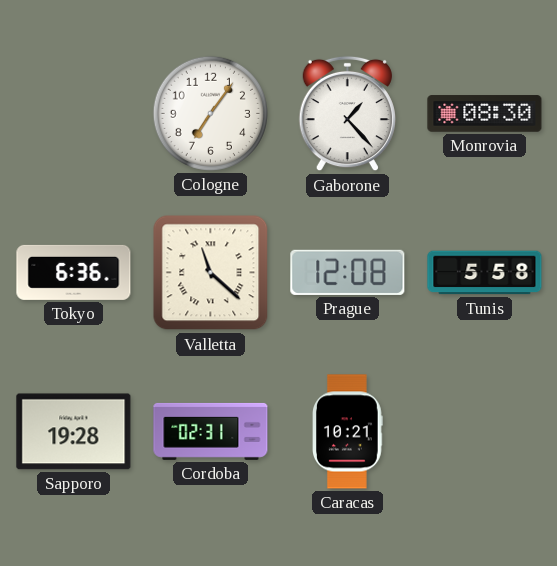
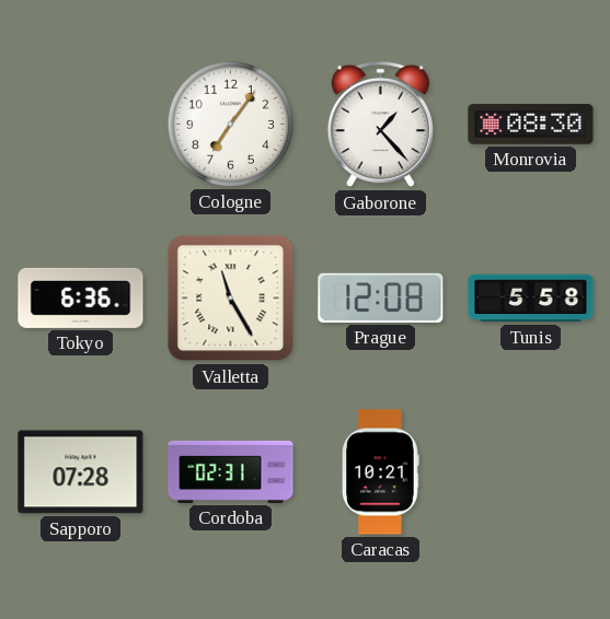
Valletta: 11:22 -> 11:25 (231, 299)
Sapporo: 19:28 -> 07:28 (81, 472)
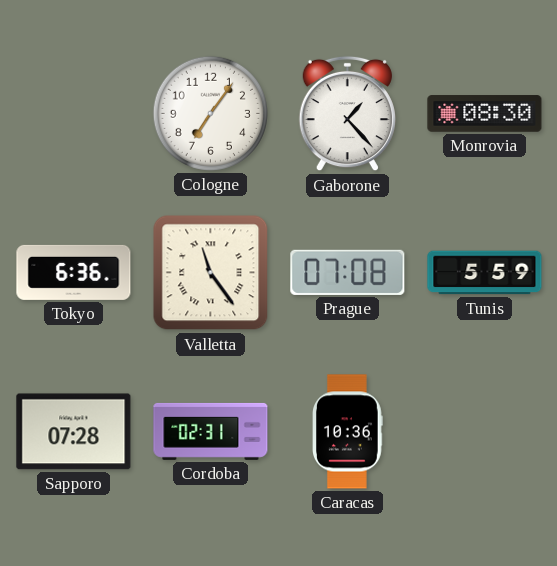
Valletta: 11:25 -> 11:24 (211, 273)
Prague: 12:08 -> 07:08 (348, 272)
Tunis: 5:58 -> 5:59 (485, 273)
Caracas: 10:21 -> 10:36 (348, 432)
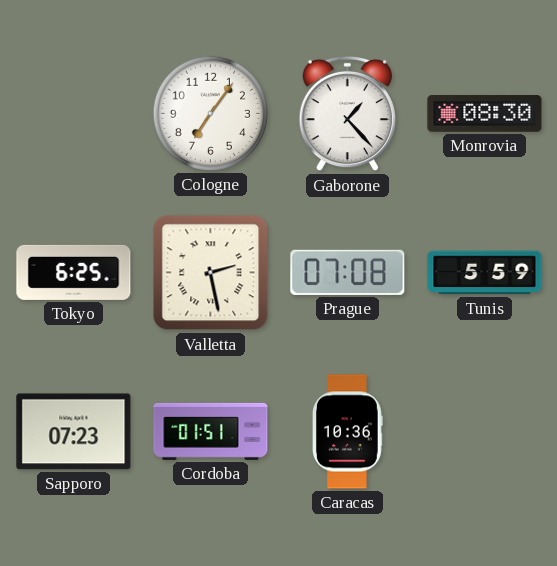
Tokyo: 6:36 -> 6:25 (74, 272)
Valletta: 11:24 -> 2:28 (211, 273)
Sapporo: 07:28 -> 07:23 (74, 432)
Cordoba: 02:31 -> 01:51 (211, 431)
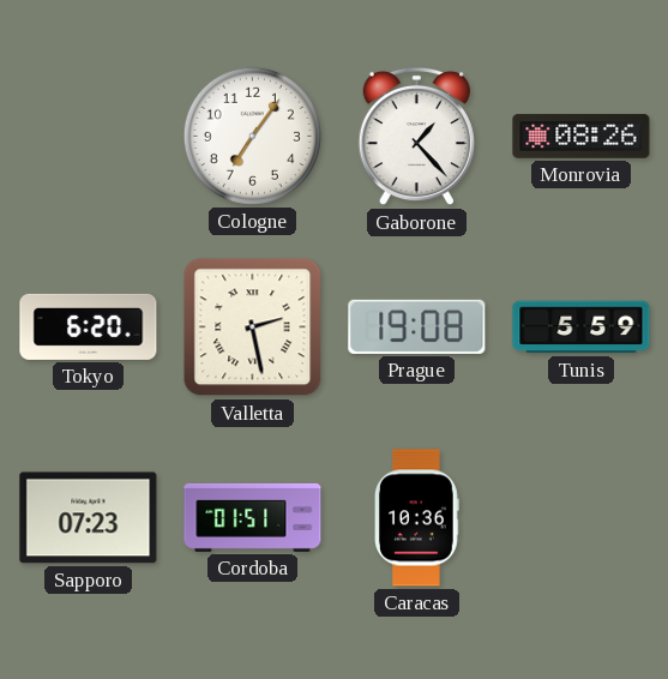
Monrovia: 08:30 -> 08:26 (582, 137)
Tokyo: 6:25 -> 6:20 (89, 326)
Prague: 07:08 -> 19:08 (417, 326)
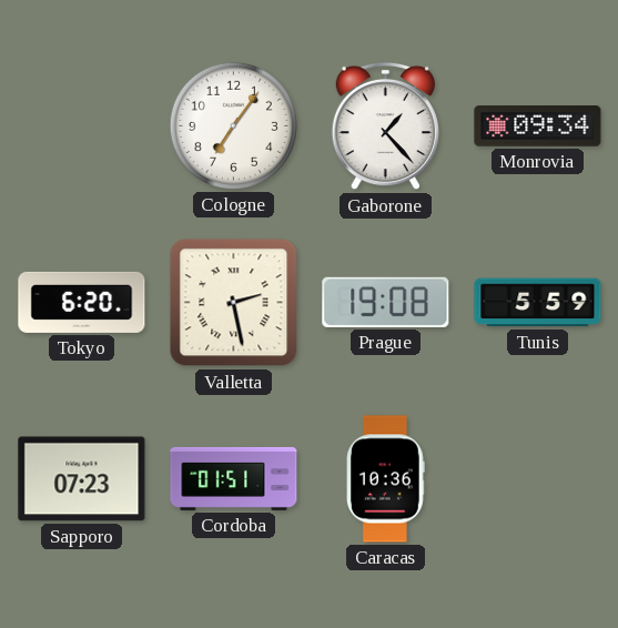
Monrovia: 08:26 -> 09:34 (538, 126)
